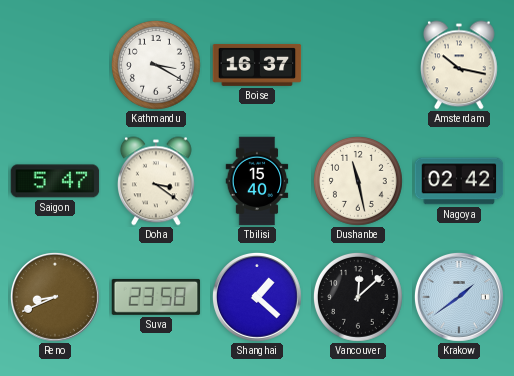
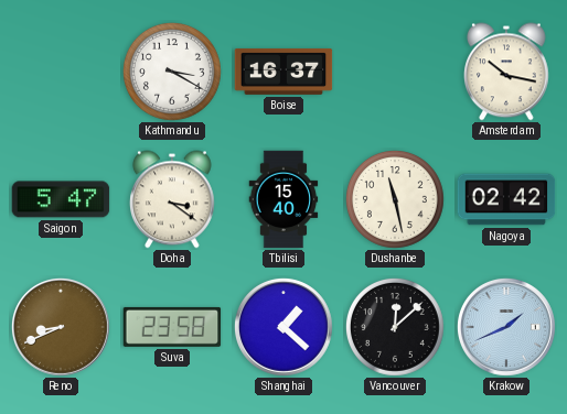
Krakow: 1:39 -> 1:41 (506, 327)
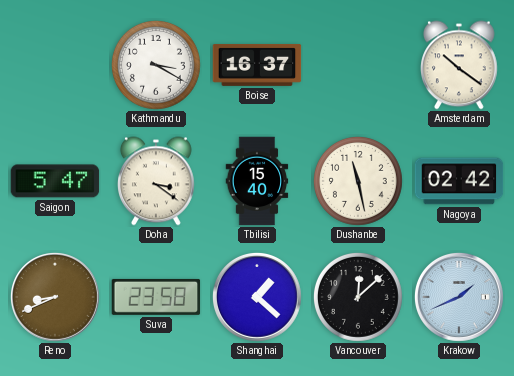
Amsterdam: 10:17 -> 10:21 (460, 65)
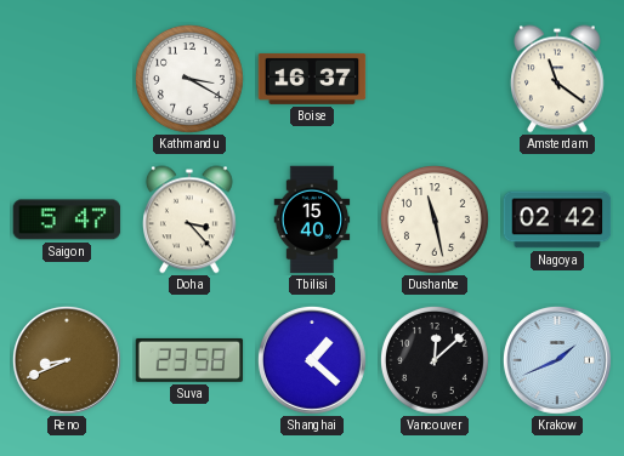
Amsterdam: 10:21 -> 11:21 (558, 79)
Doha: 3:21 -> 3:23 (191, 220)
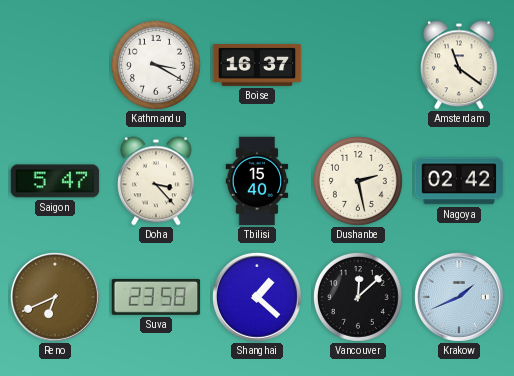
Dushanbe: 11:28 -> 2:28 (358, 181)
Reno: 8:41 -> 6:41 (55, 297)
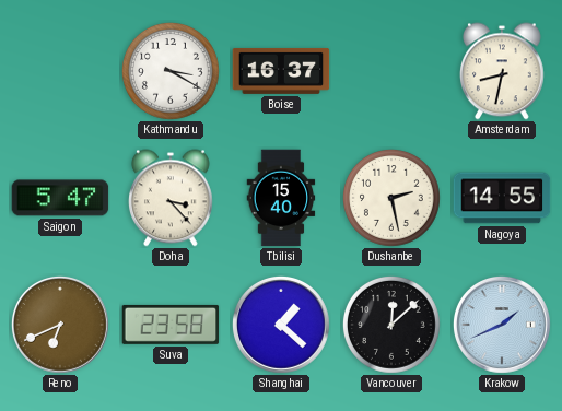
Amsterdam: 11:21 -> 8:32 (503, 71)
Nagoya: 02:42 -> 14:55 (502, 198)
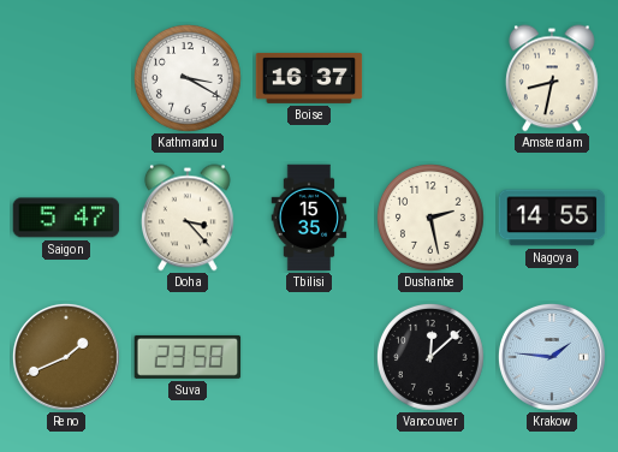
Tbilisi: 15:40 -> 15:35 (309, 218)
Reno: 6:41 -> 1:41 (66, 357)
Shanghai: 1:22 -> none (281, 325)
Krakow: 1:41 -> 1:46 (552, 357)
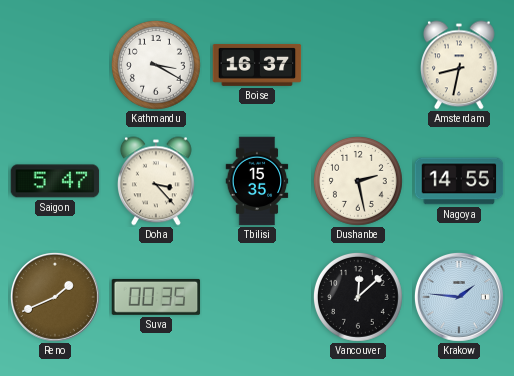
Suva: 23:58 -> 00:35 (156, 297)
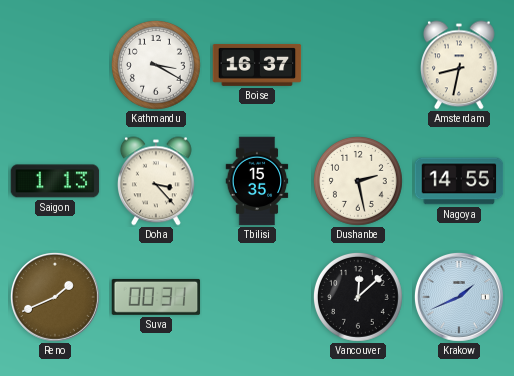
Saigon: 5:47 -> 1:13 (55, 181)
Suva: 00:35 -> 00:31 (156, 297)
Krakow: 1:46 -> 1:41 (459, 297)
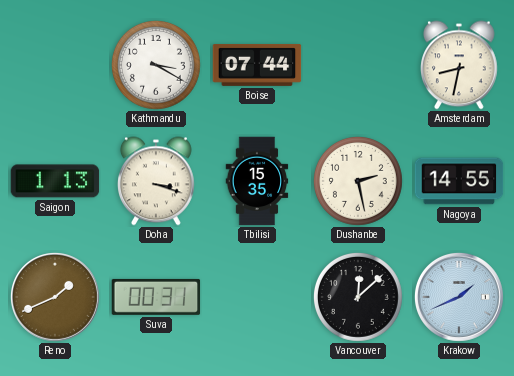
Boise: 16:37 -> 07:44 (257, 65)
Doha: 3:23 -> 3:18 (157, 181)
